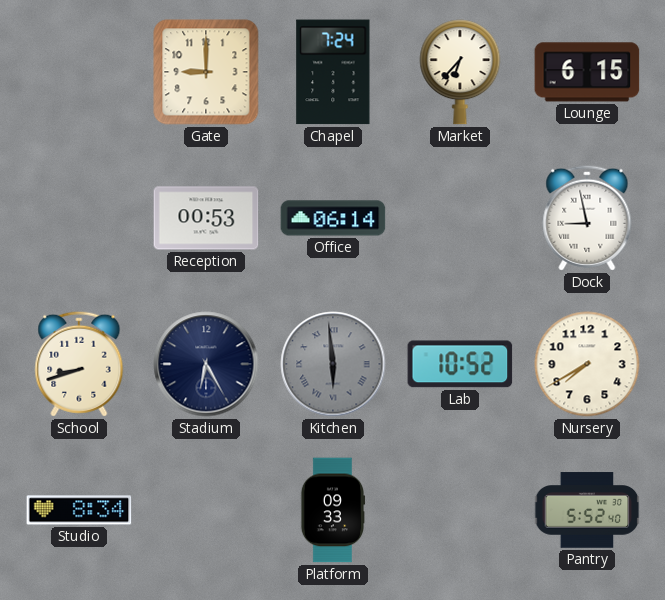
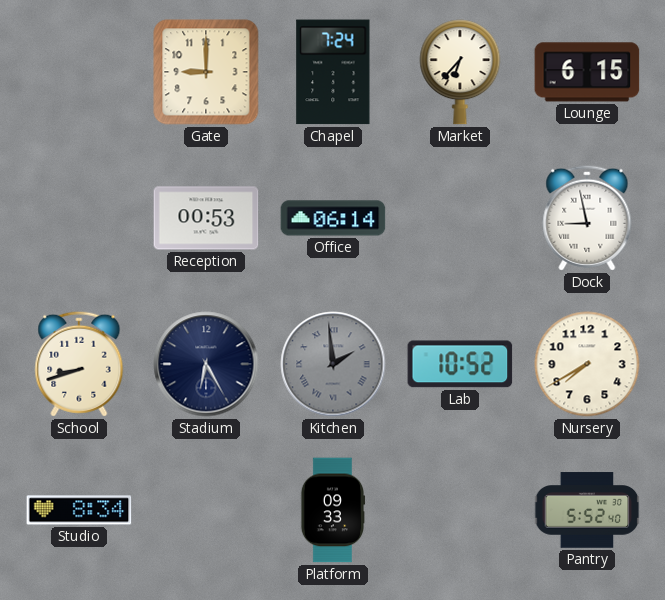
Kitchen: 5:59 -> 1:59 (333, 364)
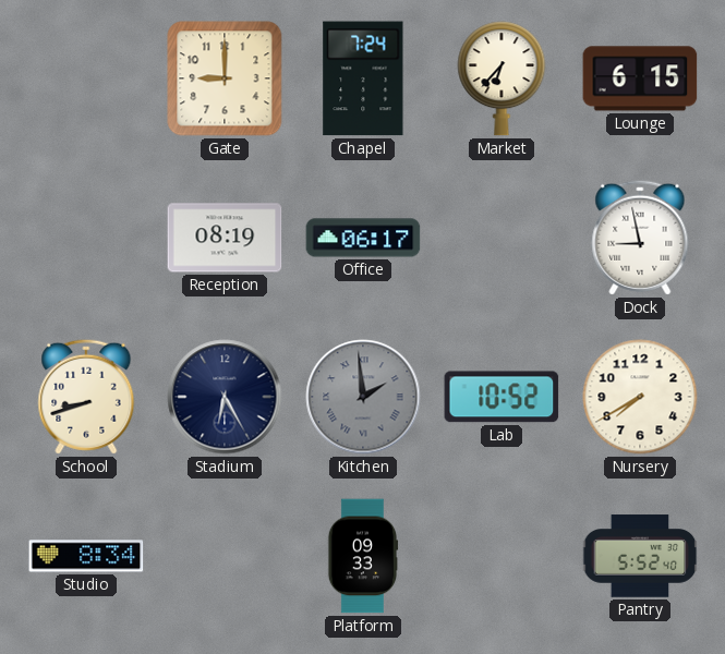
Reception: 00:53 -> 08:19 (225, 238)
Office: 06:14 -> 06:17 (363, 238)
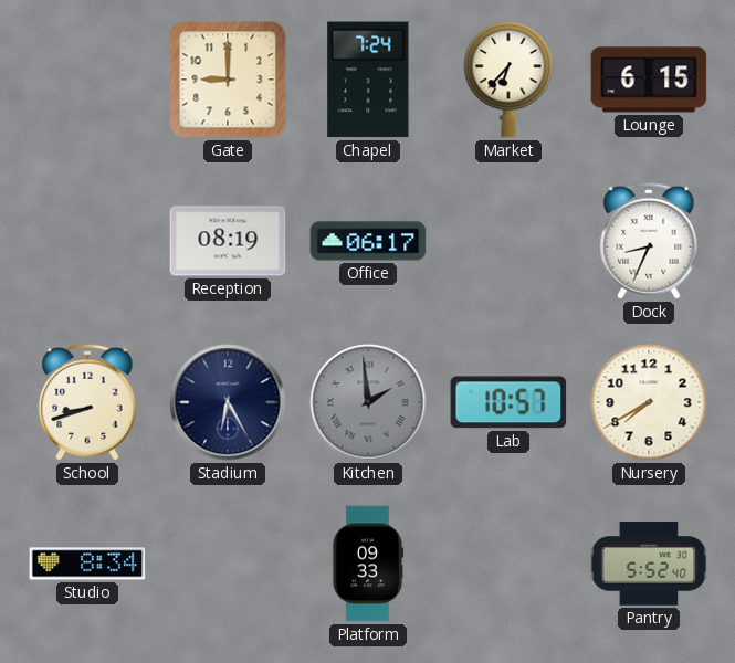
Dock: 8:58 -> 8:34 (649, 241)
Lab: 10:52 -> 10:57 (508, 402)
